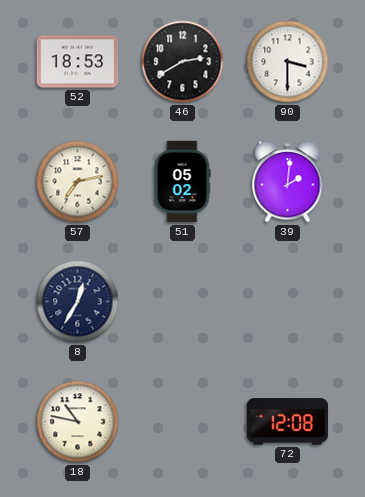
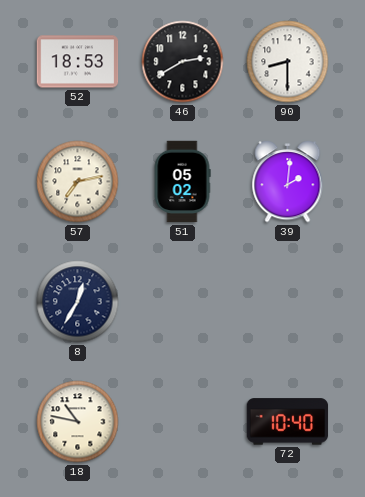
90: 3:30 -> 8:30 (288, 62)
72: 12:08 -> 10:40 (288, 422)
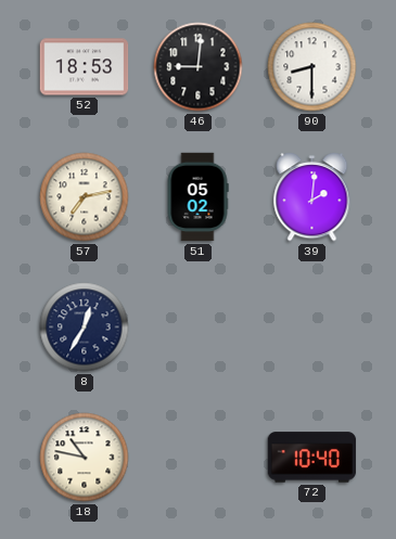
46: 2:40 -> 9:01 (199, 67)
